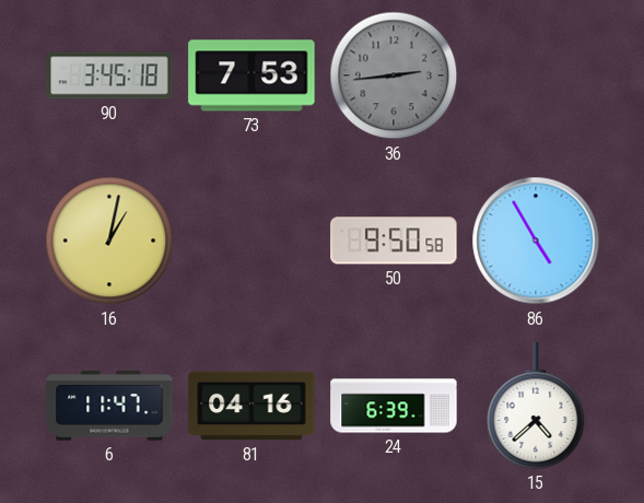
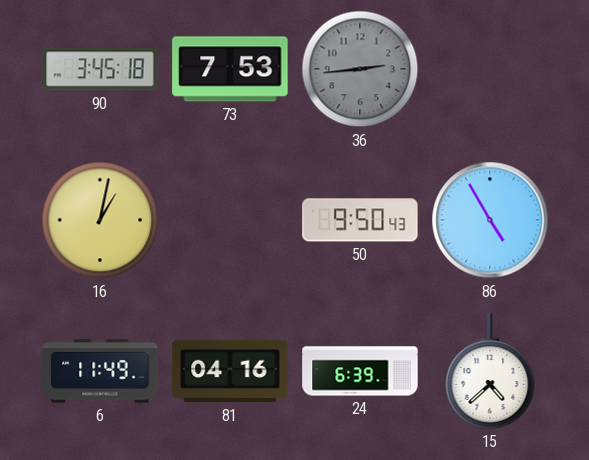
50: 9:50:58 -> 9:50:43 (360, 220)
6: 11:47 -> 11:49 (100, 371)
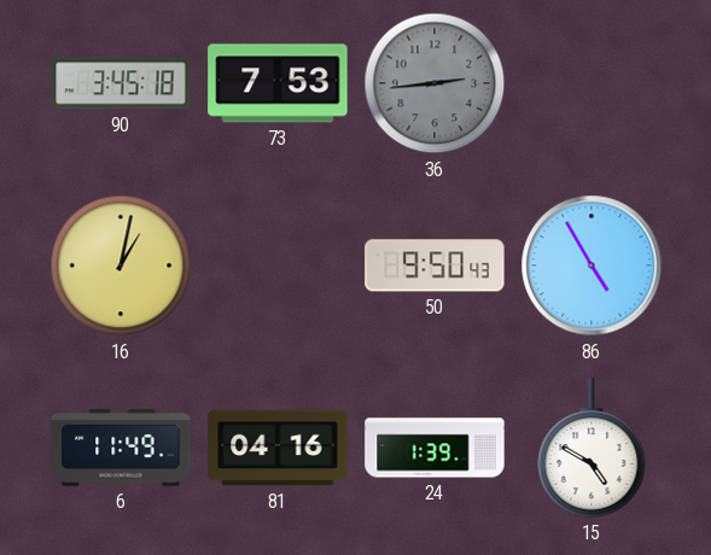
24: 6:39 -> 1:39 (435, 448)
15: 4:38 -> 4:50 (591, 448)
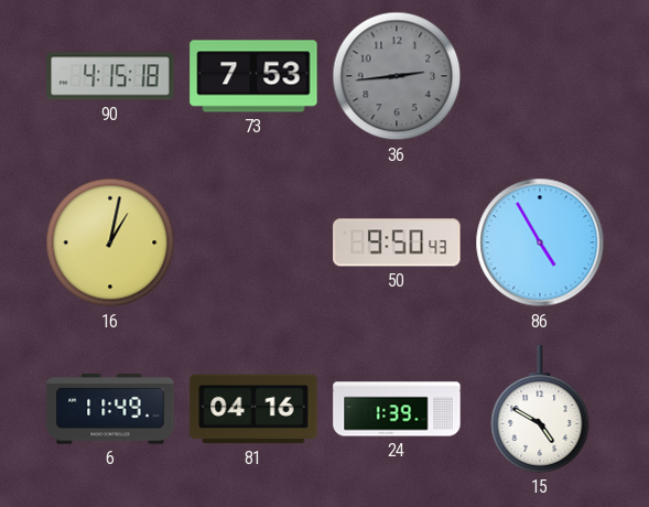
90: 3:45 -> 4:15 (110, 76)
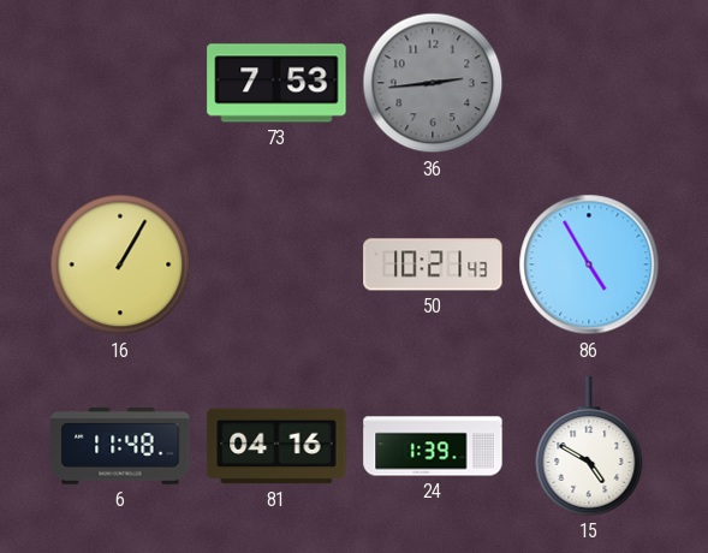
90: 4:15 -> none (110, 76)
16: 1:02 -> 1:05 (120, 264)
50: 9:50 -> 10:21 (433, 264)
6: 11:49 -> 11:48 (120, 446)
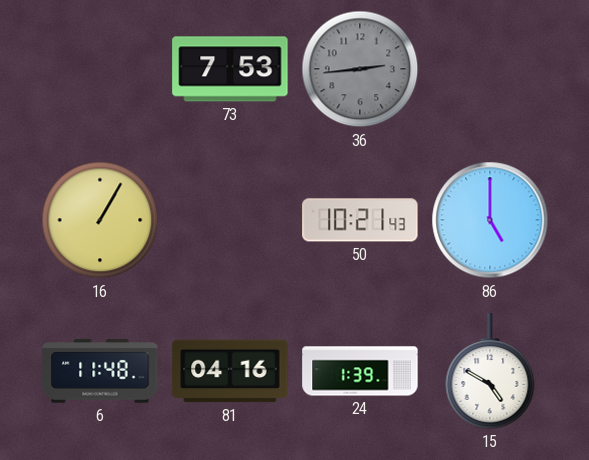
86: 4:55 -> 5:00 (490, 220)
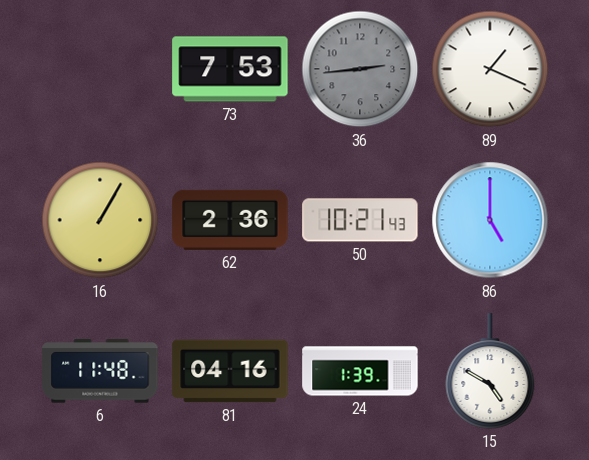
89: none -> 1:19 (490, 69)
62: none -> 2:36 (230, 220)
